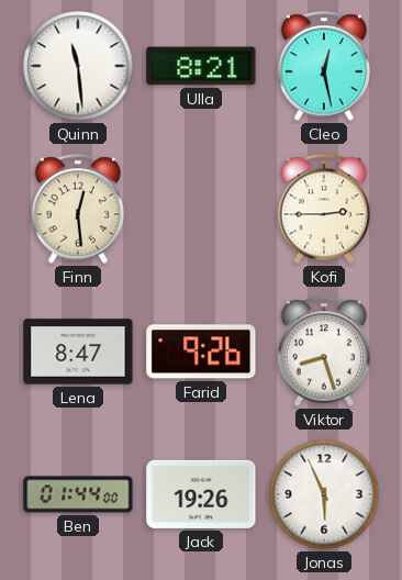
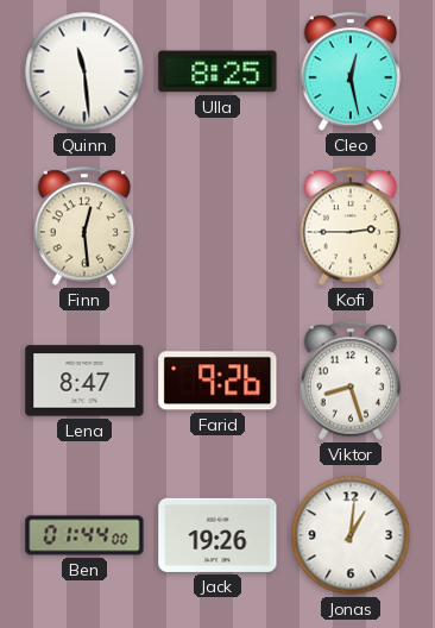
Ulla: 8:21 -> 8:25 (218, 71)
Jonas: 5:56 -> 1:01 (351, 535)
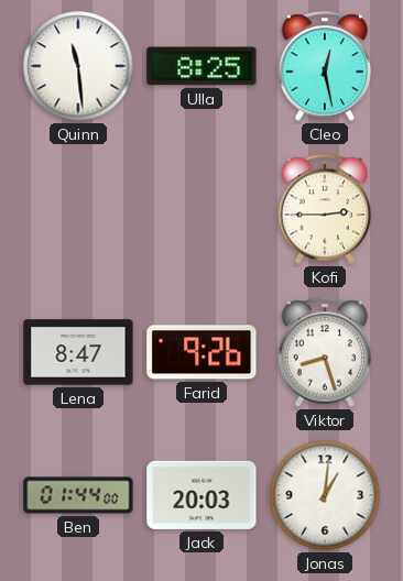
Finn: 12:29 -> none (84, 226)
Jack: 19:26 -> 20:03 (201, 495)
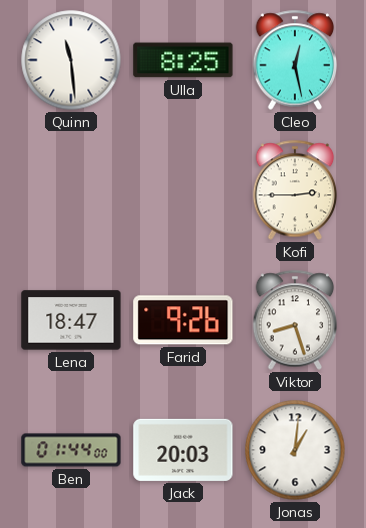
Lena: 8:47 -> 18:47 (71, 320)
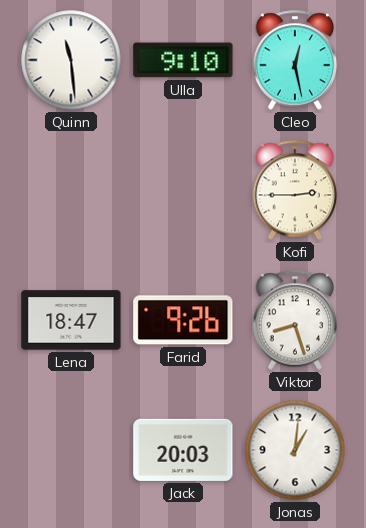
Ulla: 8:25 -> 9:10 (183, 60)
Ben: 01:44 -> none (71, 450)
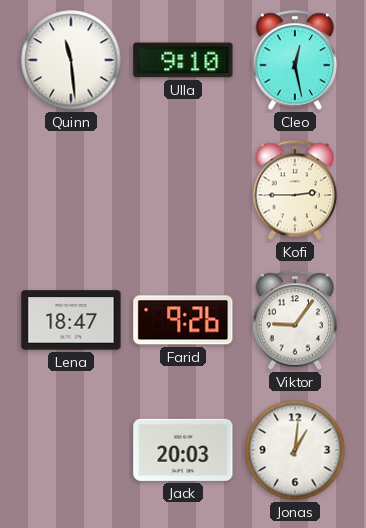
Viktor: 8:27 -> 9:06 (295, 320)
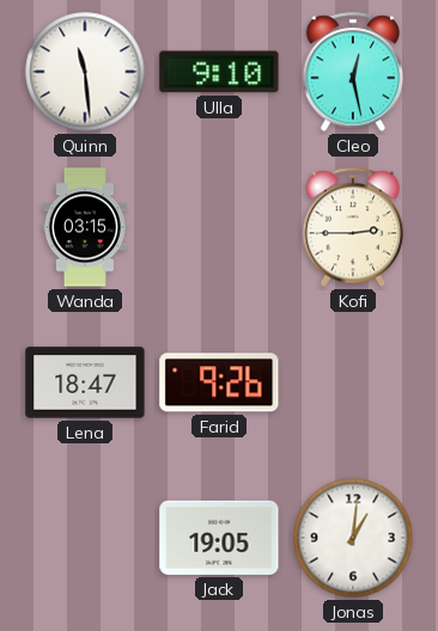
Wanda: none -> 03:15 (85, 227)
Viktor: 9:06 -> none (295, 320)
Jack: 20:03 -> 19:05 (219, 538)
